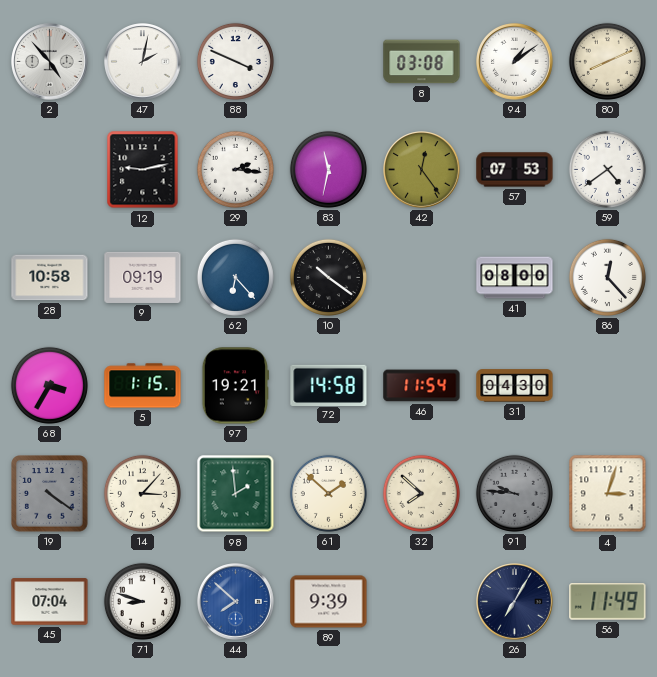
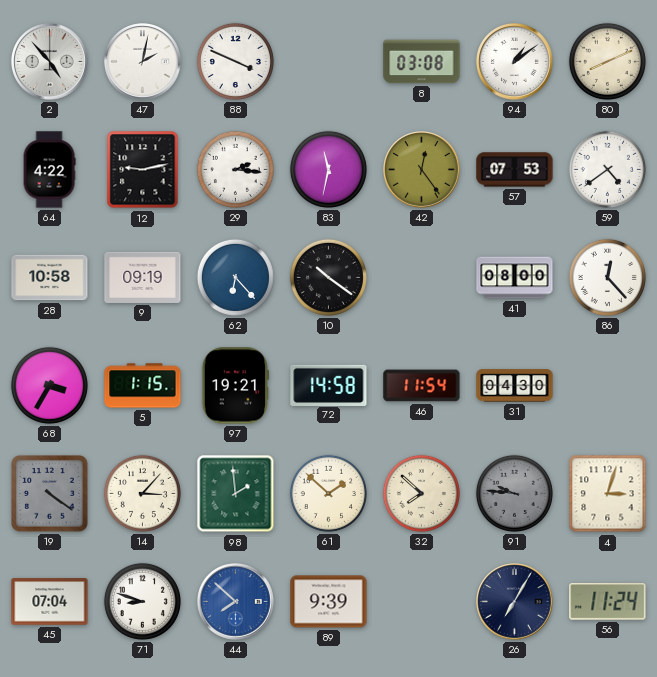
64: none -> 4:22 (49, 170)
56: 11:49 -> 11:24 (608, 602)
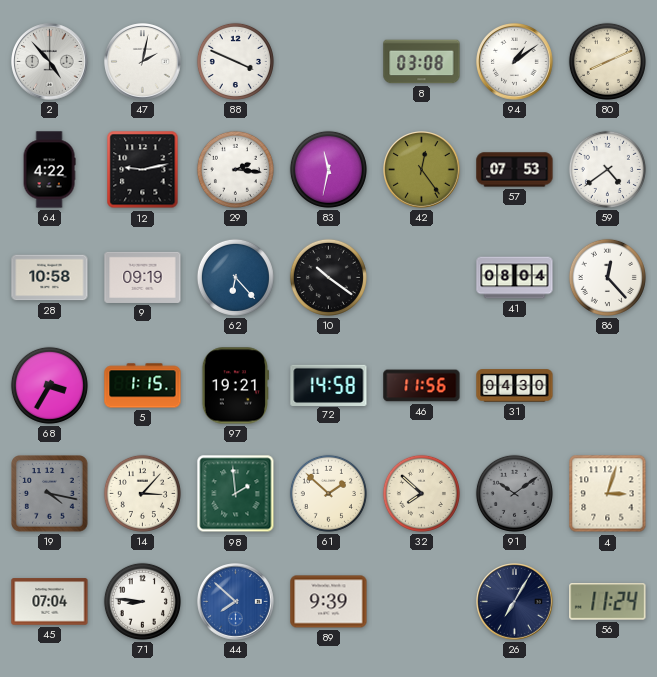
41: 08:00 -> 08:04 (515, 278)
46: 11:54 -> 11:56 (422, 386)
19: 4:21 -> 4:17 (50, 494)
91: 9:46 -> 10:09 (514, 493)
71: 8:48 -> 8:46 (142, 601)
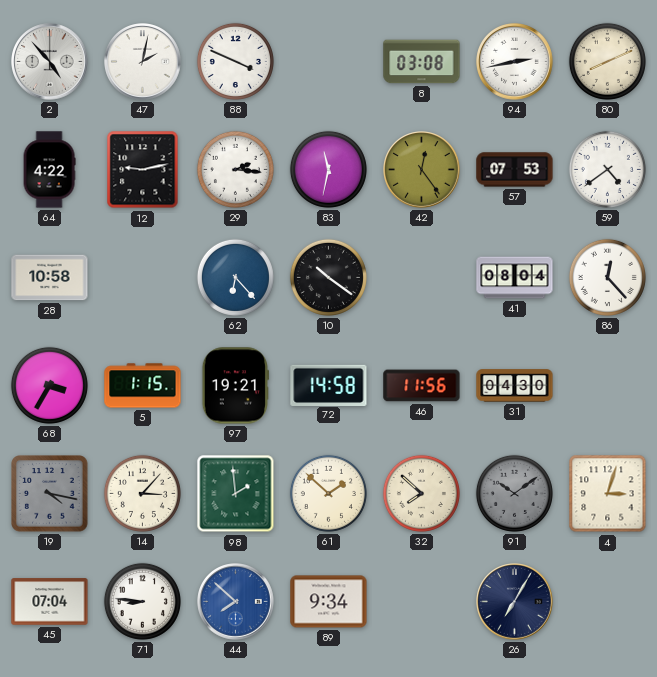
94: 1:09 -> 2:43 (515, 62)
9: 09:19 -> none (143, 277)
89: 9:39 -> 9:34 (329, 602)
56: 11:24 -> none (608, 602)
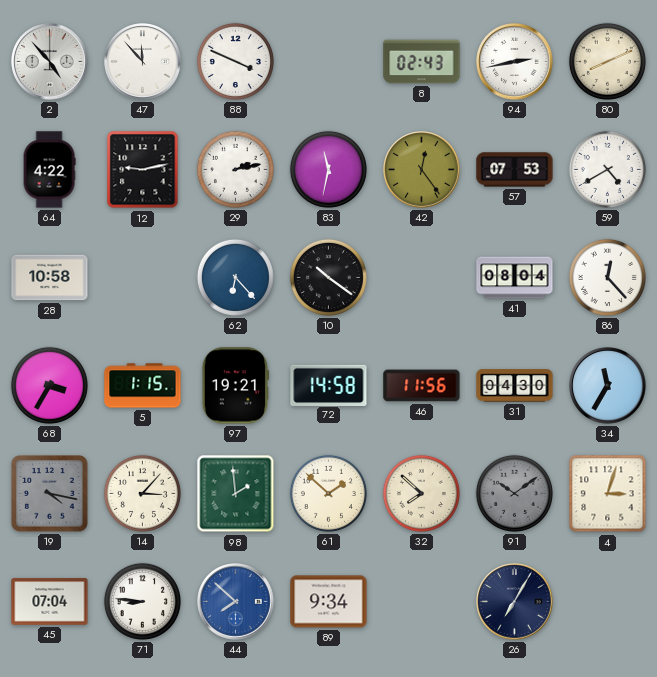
47: 2:02 -> 11:53 (143, 62)
8: 03:08 -> 02:43 (422, 62)
29: 2:16 -> 2:13 (235, 169)
59: 4:39 -> 4:40 (607, 169)
34: none -> 11:35 (608, 386)
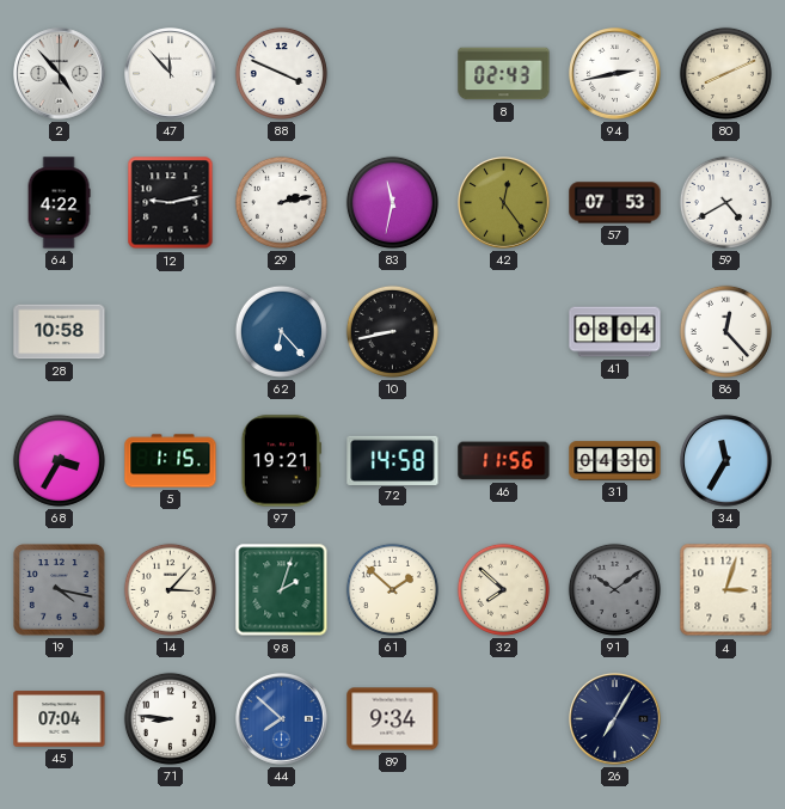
10: 10:21 -> 8:43 (392, 331)
98: 1:59 -> 2:03 (282, 590)
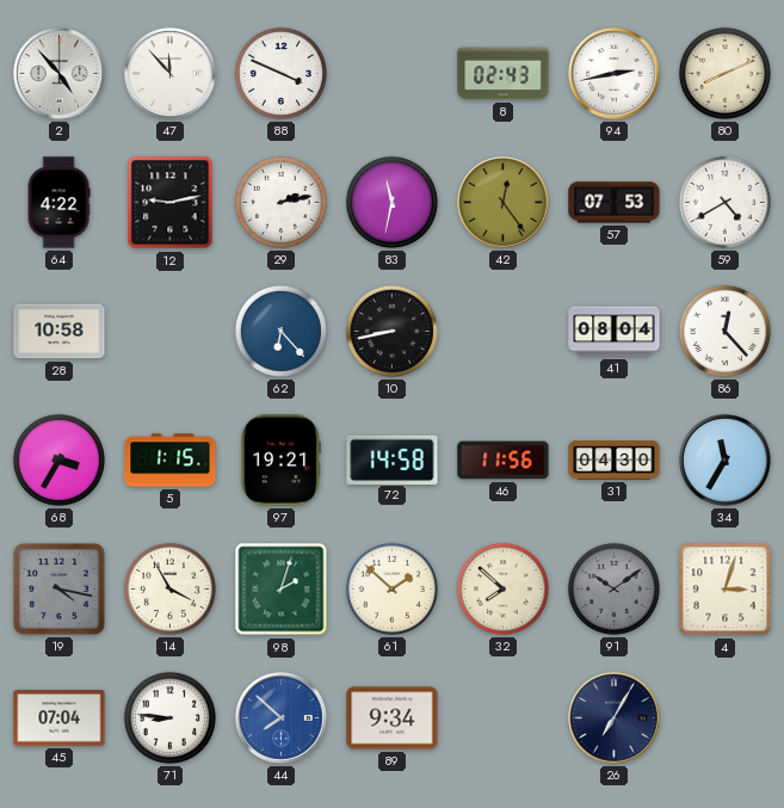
14: 3:07 -> 3:55 (169, 588)
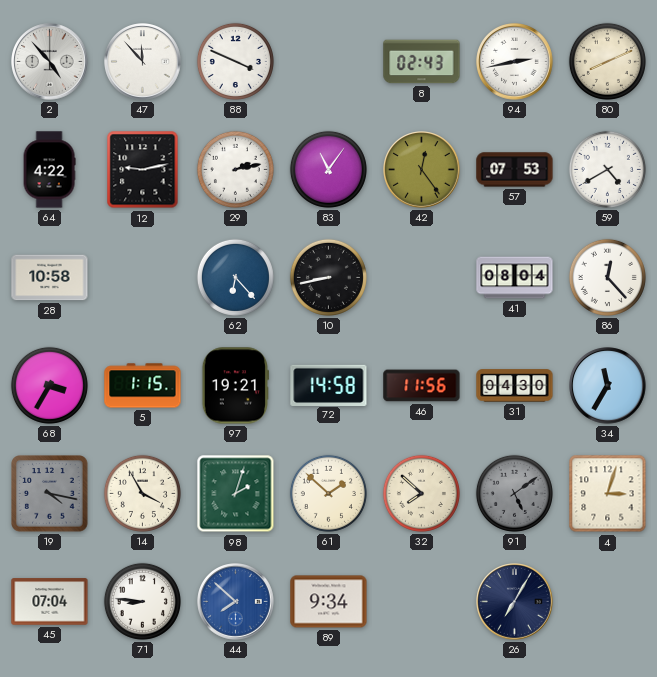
83: 11:32 -> 11:06 (328, 169)
91: 10:09 -> 5:09 (514, 493)
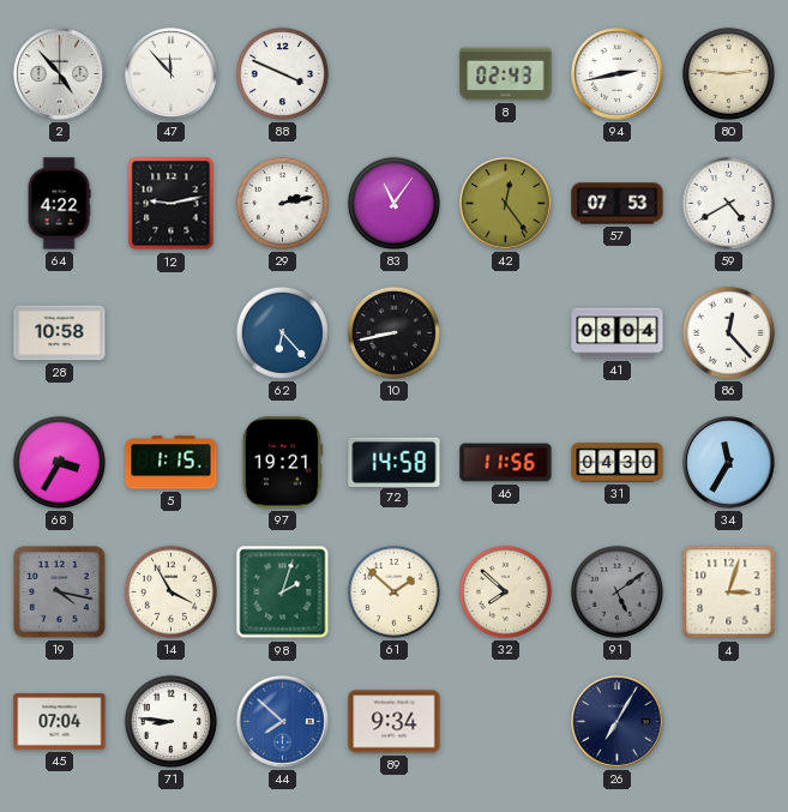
80: 8:11 -> 2:46 (728, 73)
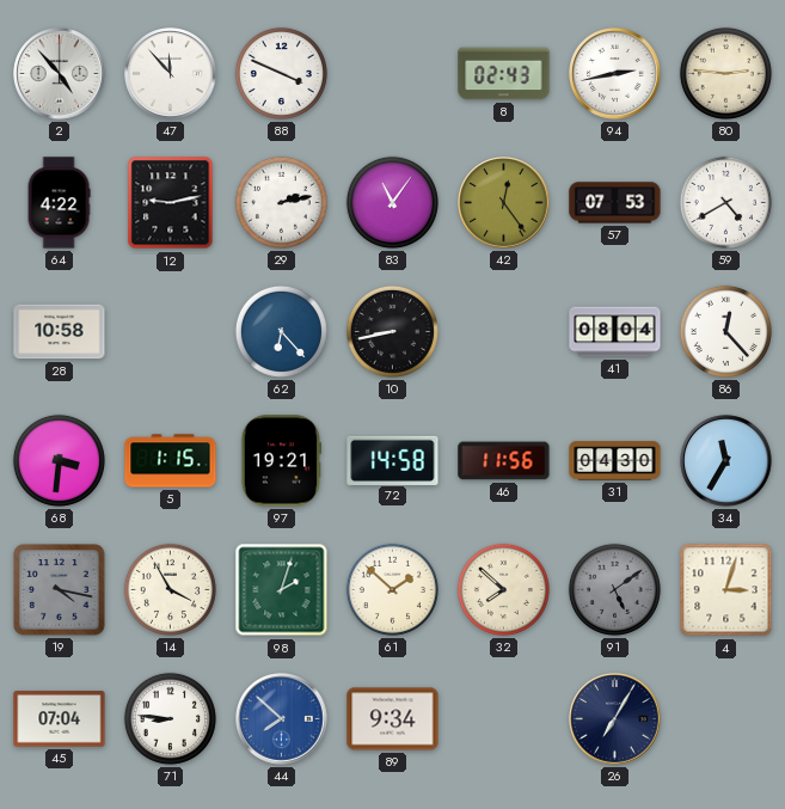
68: 3:35 -> 3:31 (59, 460)
